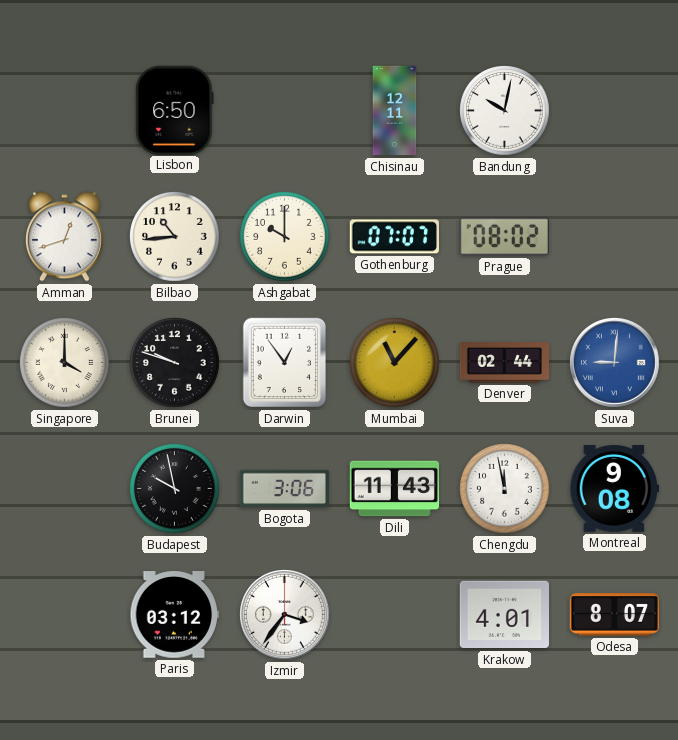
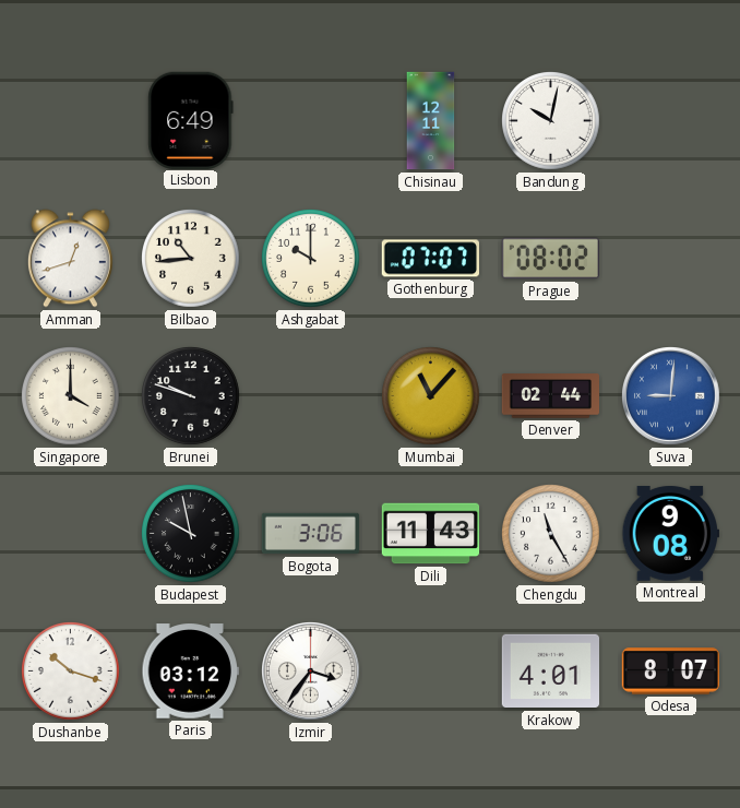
Lisbon: 6:50 -> 6:49 (191, 120)
Darwin: 12:54 -> none (284, 363)
Chengdu: 11:58 -> 11:25 (551, 534)
Dushanbe: none -> 10:18 (71, 672)
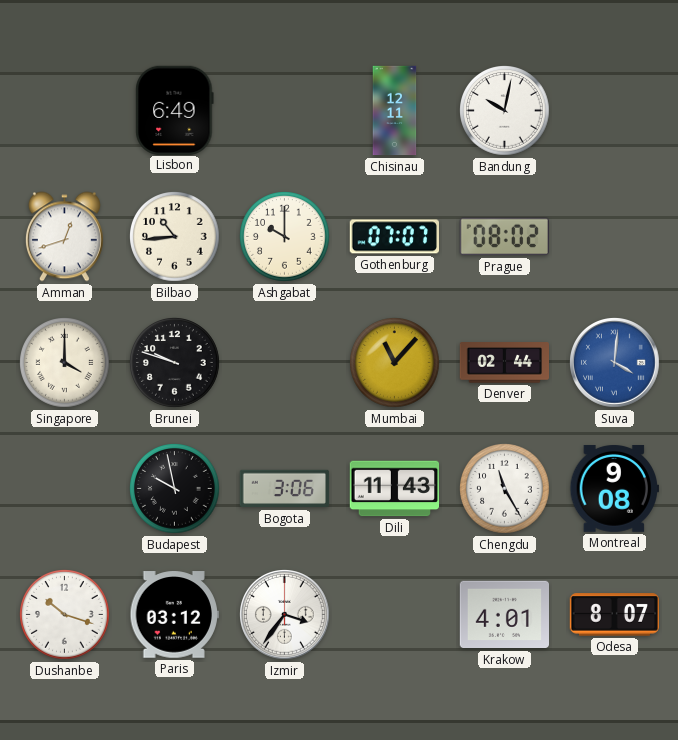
Suva: 9:01 -> 4:01 (615, 363)
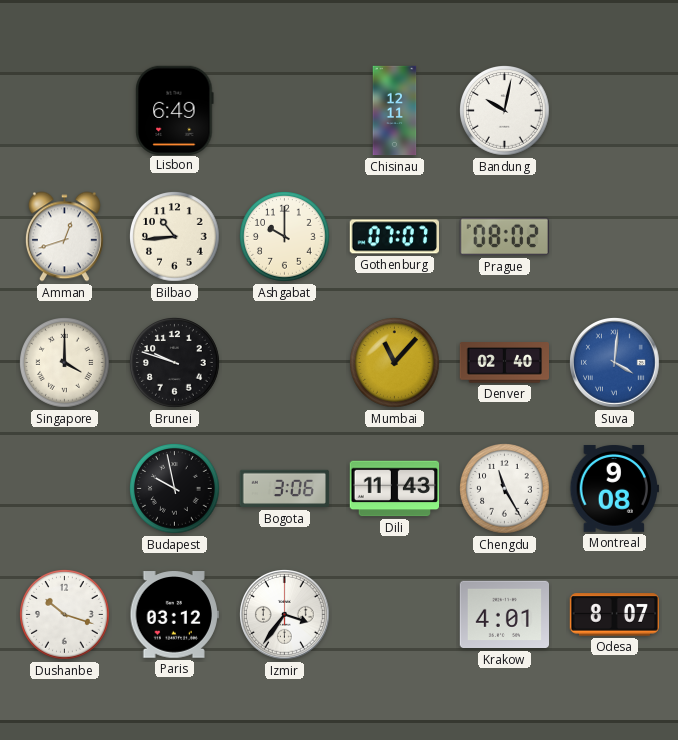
Denver: 02:44 -> 02:40 (505, 363)
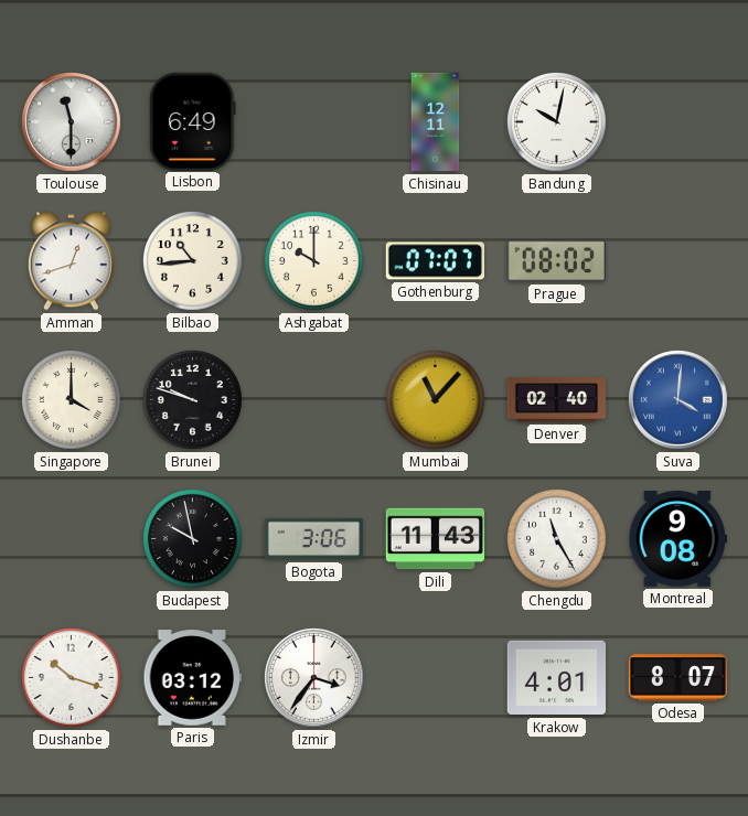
Toulouse: none -> 11:30 (72, 122)
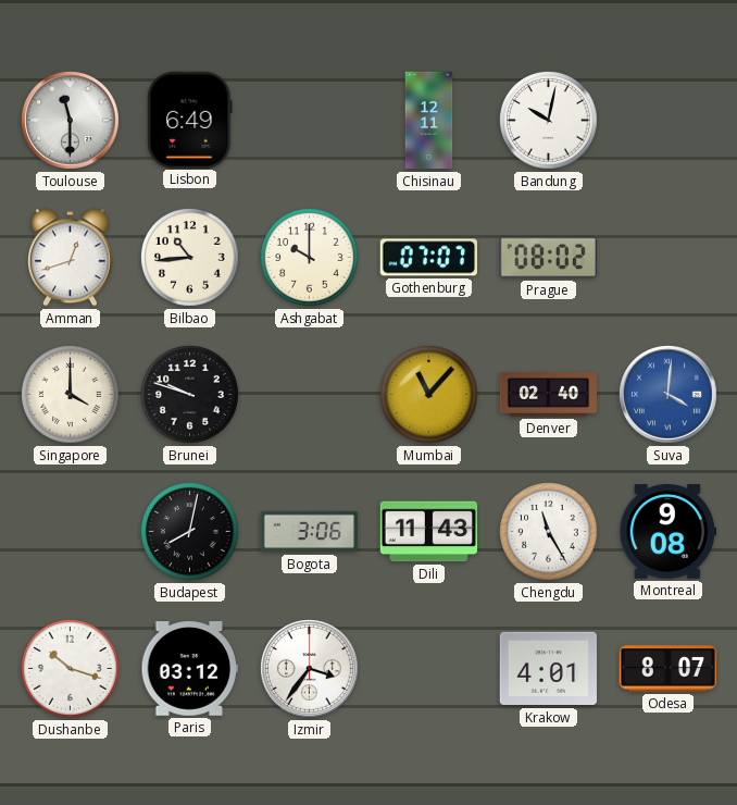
Budapest: 9:58 -> 8:02 (190, 532)
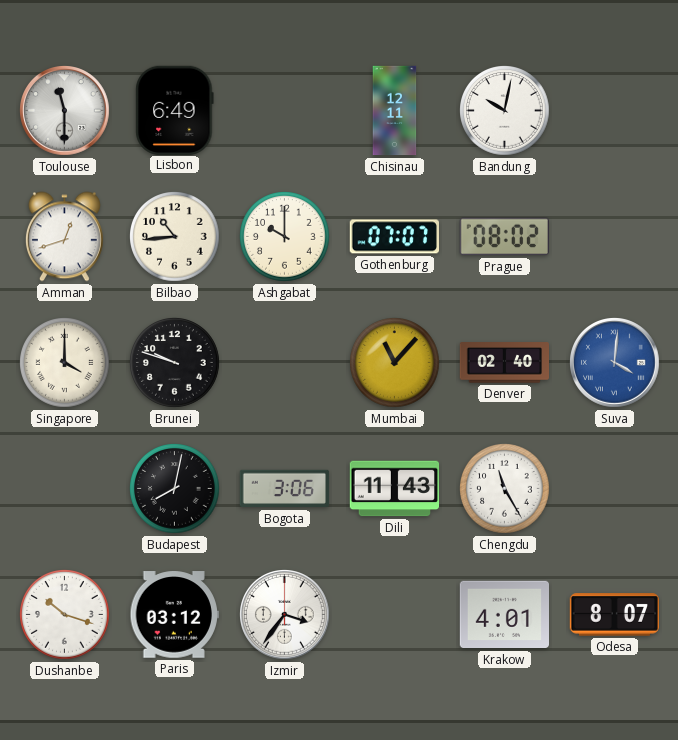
Montreal: 9:08 -> none (667, 532)
